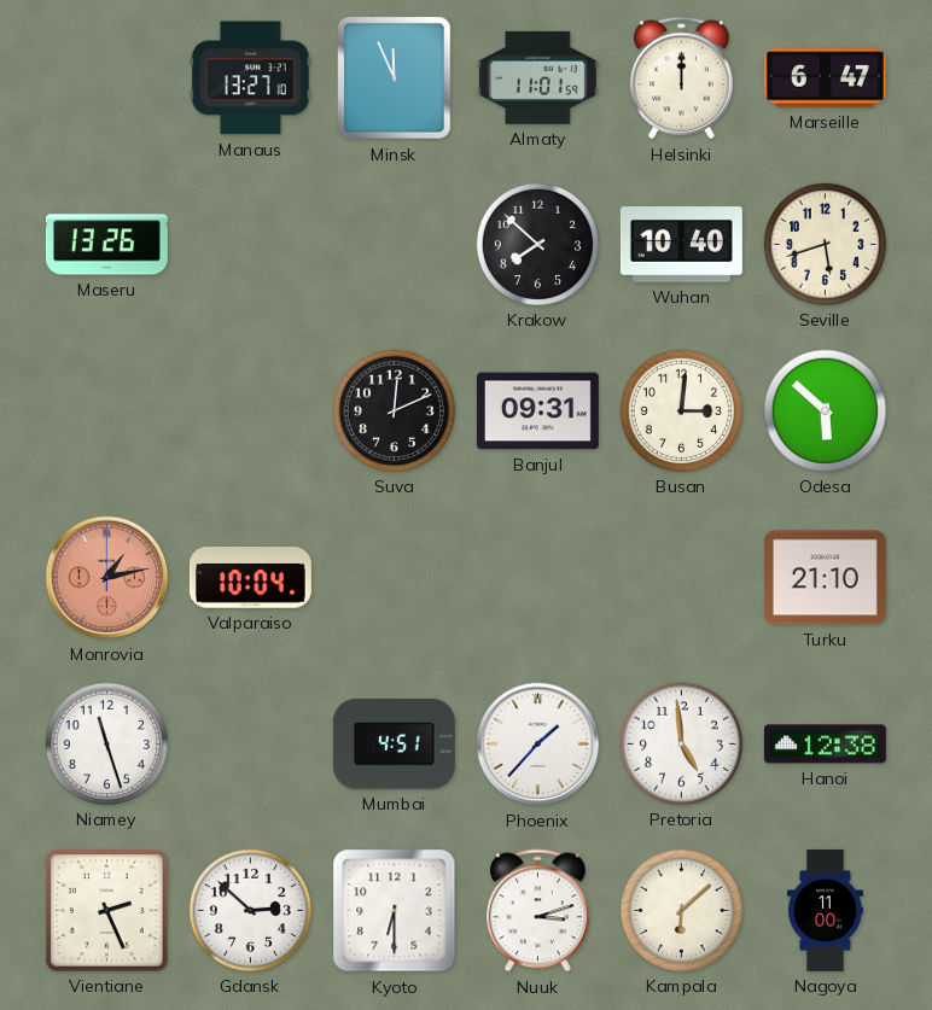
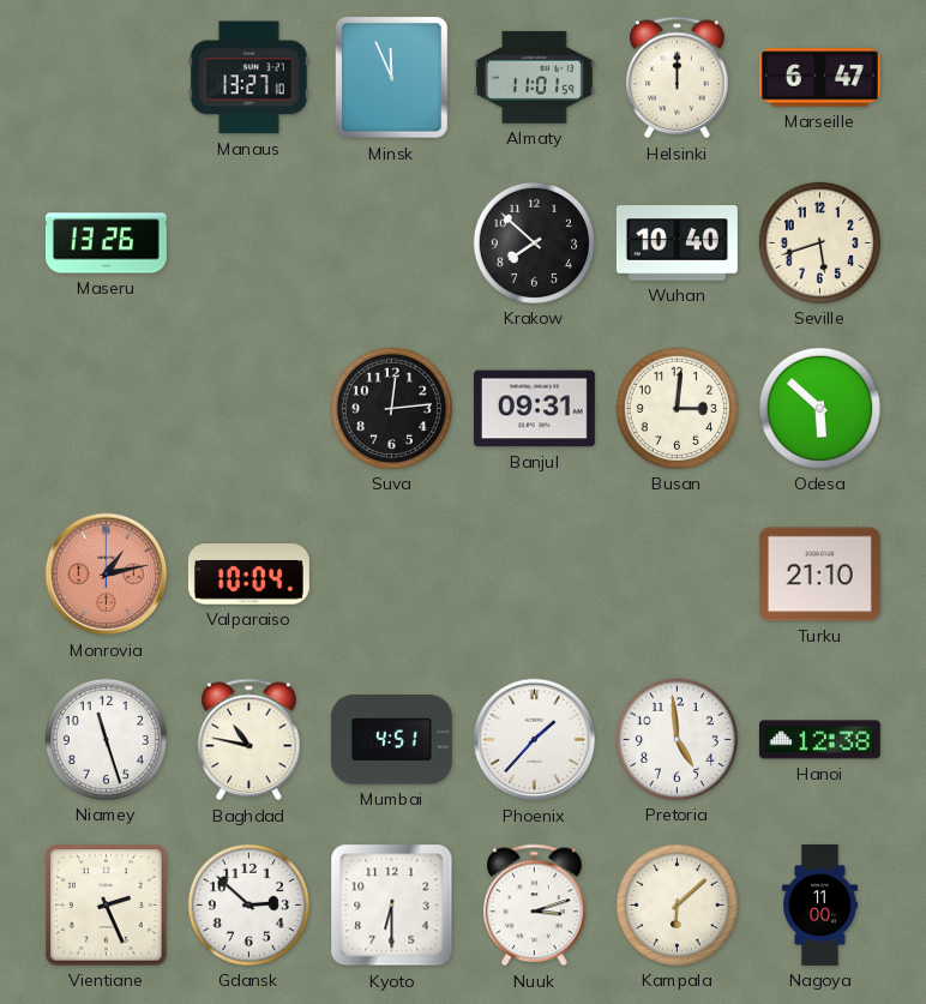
Suva: 12:11 -> 12:14 (391, 408)
Baghdad: none -> 10:47 (249, 740)
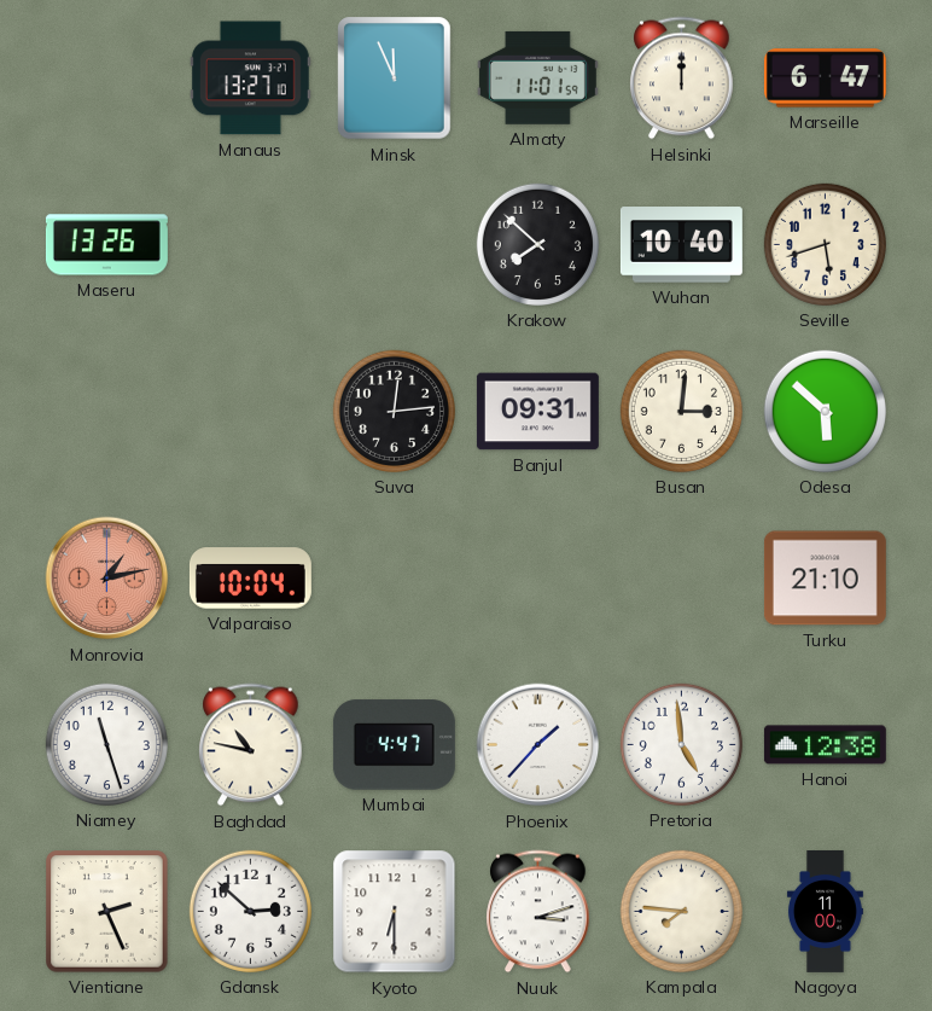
Mumbai: 4:51 -> 4:47 (394, 745)
Kampala: 6:08 -> 7:46 (681, 911)
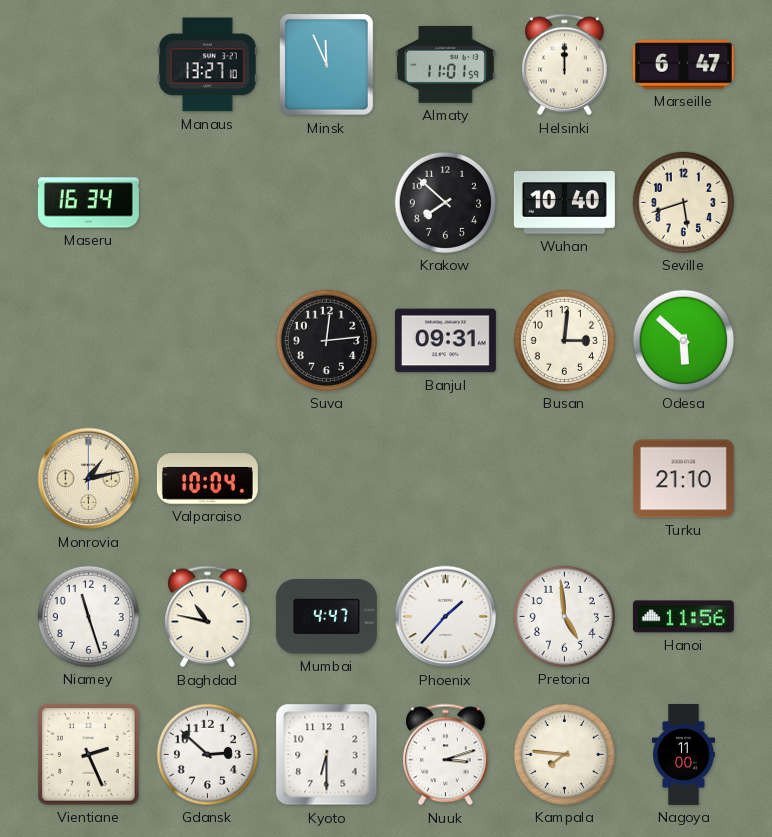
Maseru: 13:26 -> 16:34 (88, 203)
Monrovia dial: salmon -> cream (89, 479)
Hanoi: 12:38 -> 11:56 (683, 617)
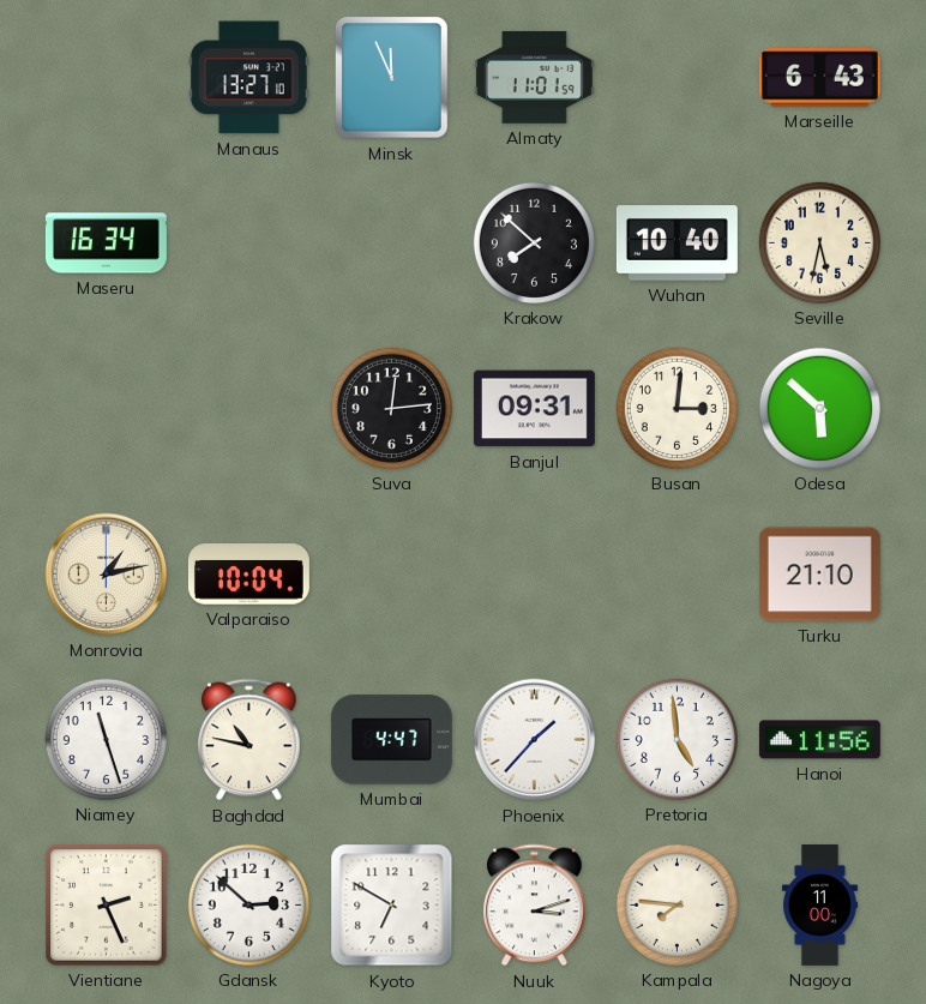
Helsinki: 12:00 -> none (565, 65)
Marseille: 6:47 -> 6:43 (819, 78)
Seville: 5:42 -> 5:32 (819, 242)
Kyoto: 6:30 -> 6:50 (392, 906)
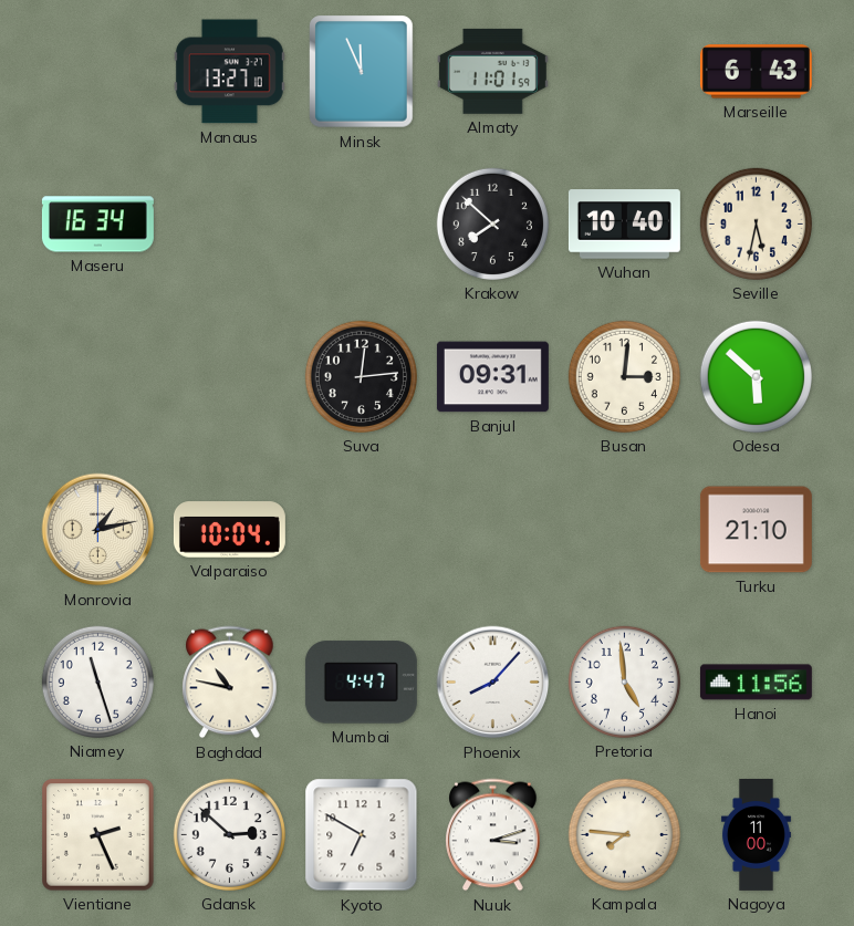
Phoenix: 1:37 -> 8:07 (493, 683)
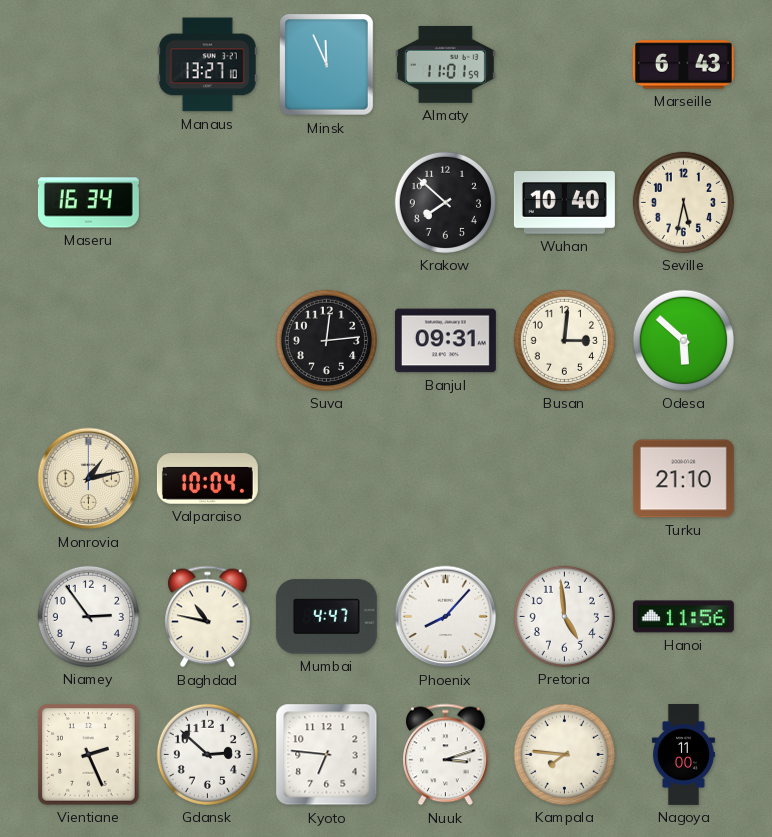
Niamey: 11:27 -> 2:54 (88, 616)
Kyoto: 6:50 -> 6:46 (327, 755)
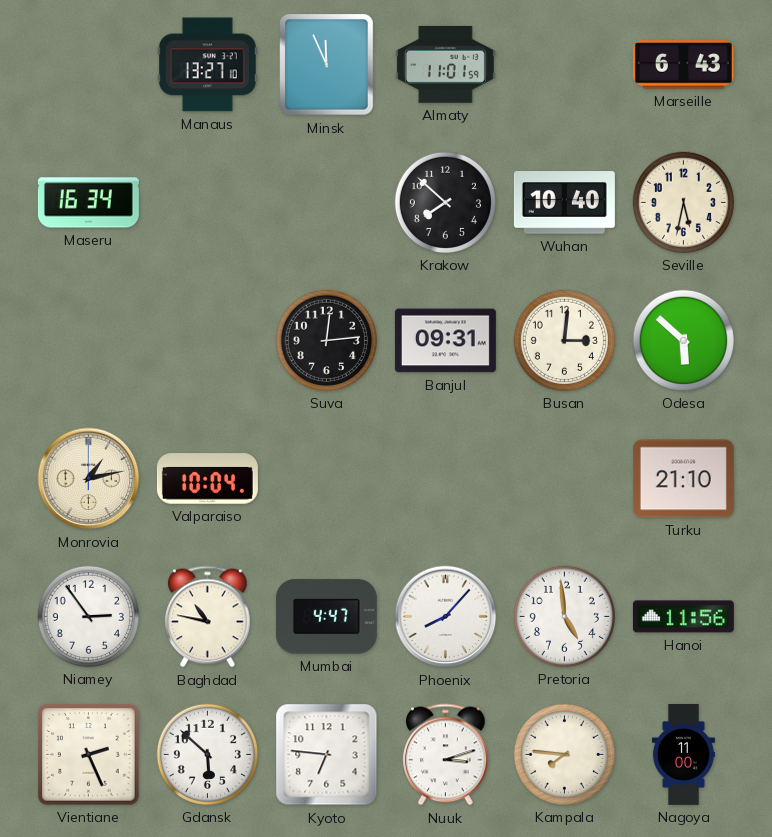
Gdansk: 2:52 -> 5:52 (207, 754)
